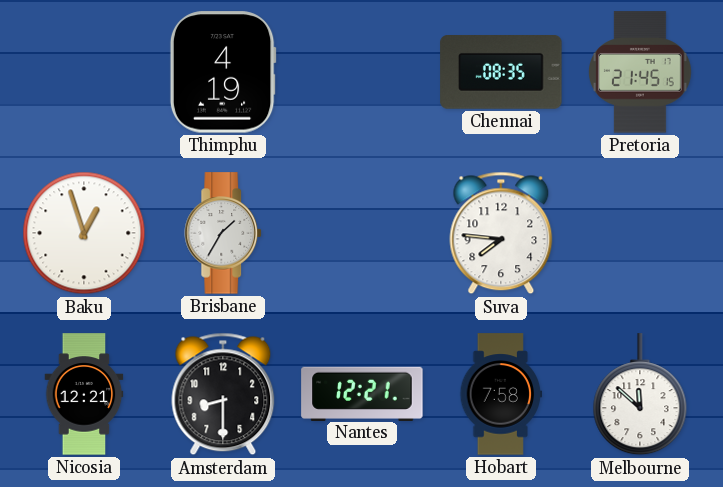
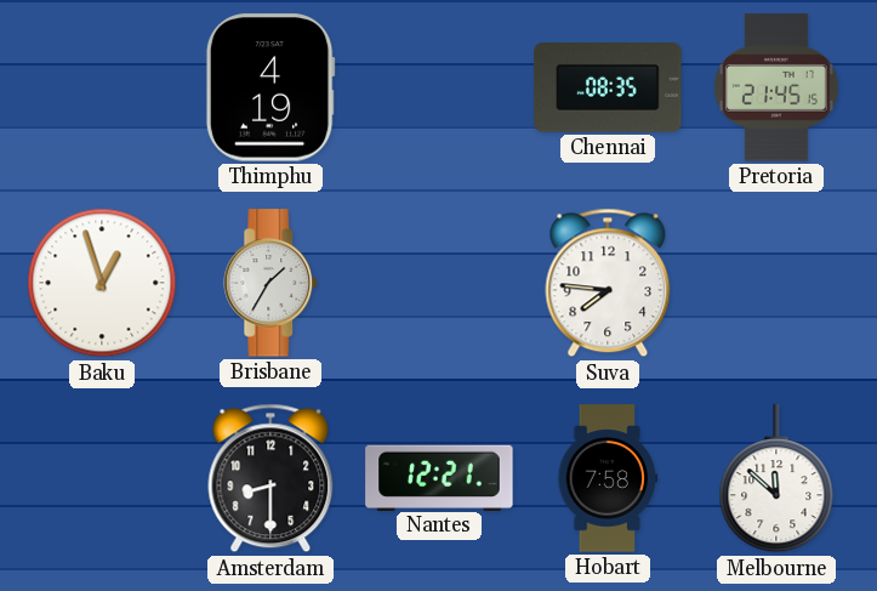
Nicosia: 12:21 -> none (84, 394)
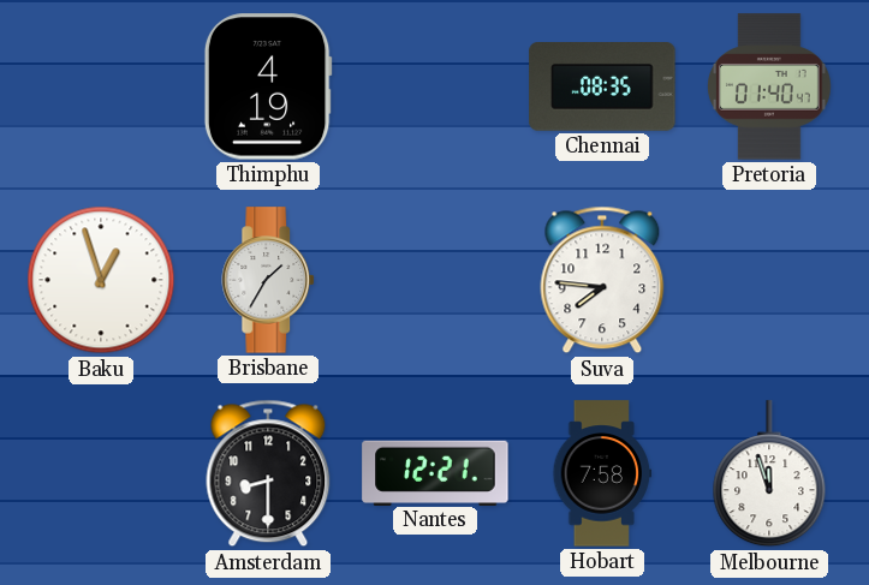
Pretoria: 21:45 -> 01:40 (770, 86)
Melbourne: 11:52 -> 11:57 (769, 474)
